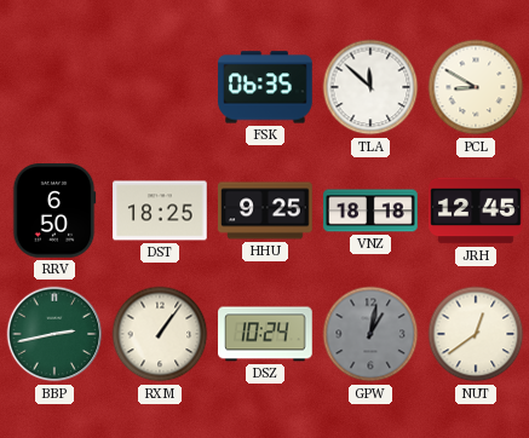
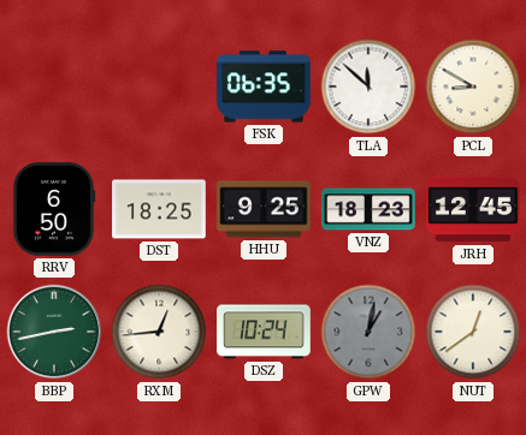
VNZ: 18:18 -> 18:23 (368, 209)
RXM: 1:06 -> 12:44 (159, 332)
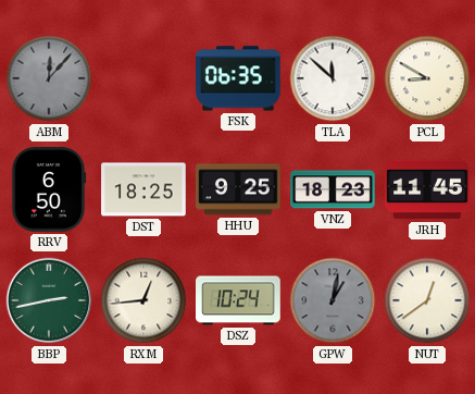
ABM: none -> 12:07 (49, 78)
JRH: 12:45 -> 11:45 (427, 189)
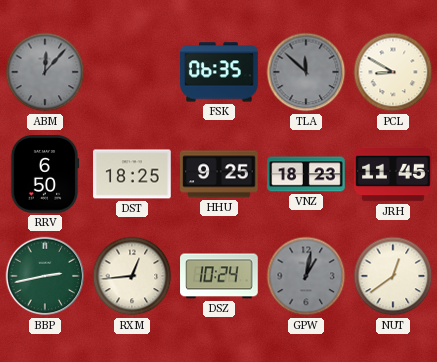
TLA dial: white -> grey (306, 72)
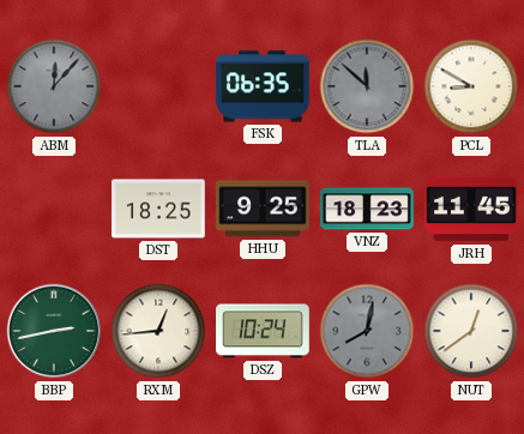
RRV: 6:50 -> none (45, 174)
GPW: 1:02 -> 8:02 (367, 331)
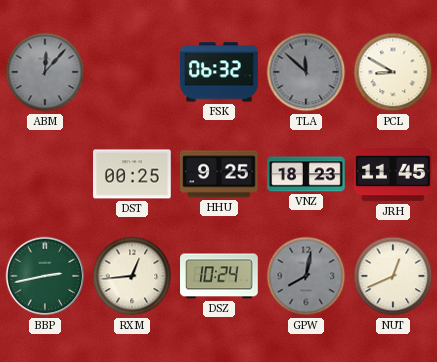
FSK: 06:35 -> 06:32 (219, 72)
DST: 18:25 -> 00:25 (132, 174)
NUT: 12:39 -> 12:41 (393, 276)
